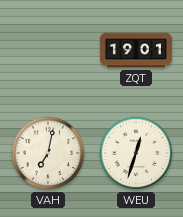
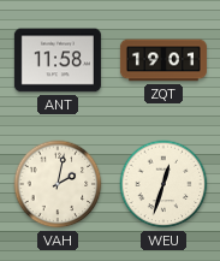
ANT: none -> 11:58 (58, 60)
VAH: 7:02 -> 2:02 (58, 184)
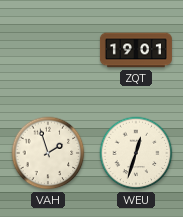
ANT: 11:58 -> none (58, 60)
VAH: 2:02 -> 1:57 (48, 153)
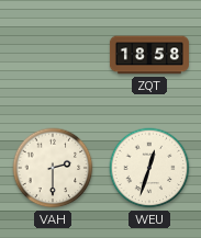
ZQT: 19:01 -> 18:58 (149, 55)
VAH: 1:57 -> 2:30 (53, 168)
